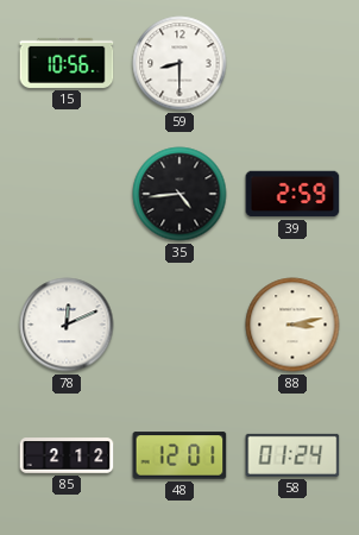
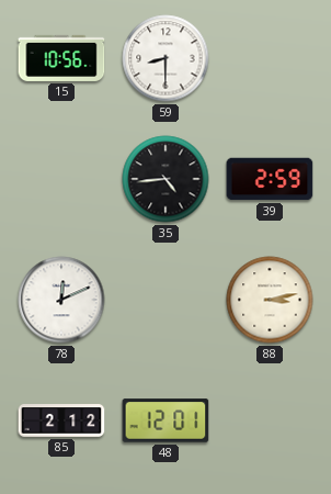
58: 01:24 -> none (292, 455)
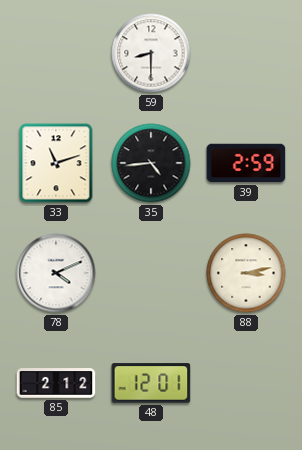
15: 10:56 -> none (61, 58)
33: none -> 11:12 (56, 163)
78: 12:11 -> 4:11 (56, 273)
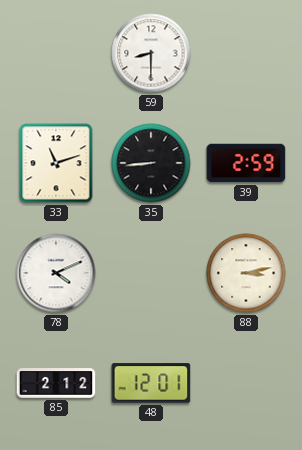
35: 4:44 -> 8:44 (151, 163)
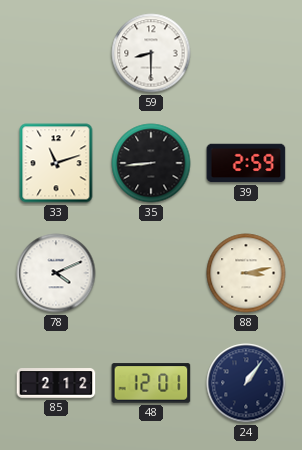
24: none -> 1:06 (246, 383)
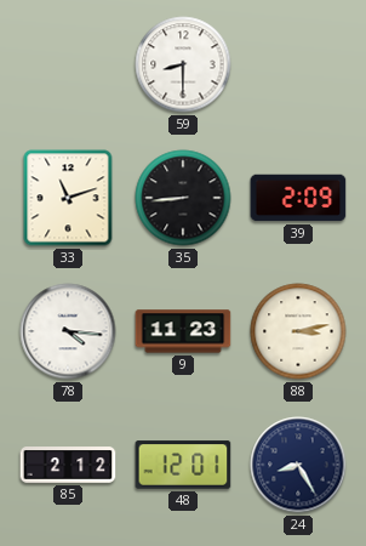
39: 2:59 -> 2:09 (298, 198)
78: 4:11 -> 4:16 (68, 331)
9: none -> 11:23 (183, 331)
24: 1:06 -> 8:25 (298, 465)
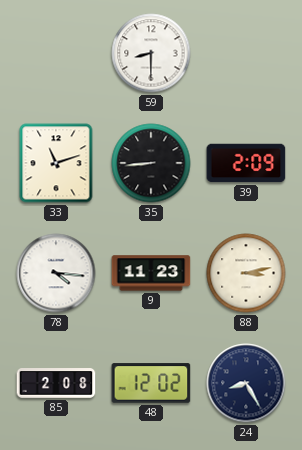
85: 2:12 -> 2:08 (56, 383)
48: 12:01 -> 12:02 (151, 383)
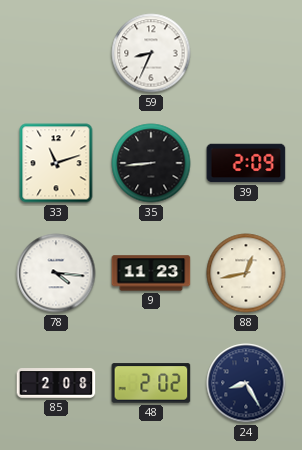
59: 8:30 -> 8:34 (151, 53)
88: 3:13 -> 12:43 (246, 273)
48: 12:02 -> 2:02 (151, 383)
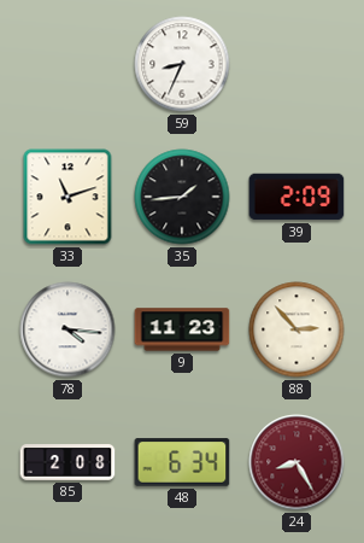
35: 8:44 -> 1:44 (182, 197)
88: 12:43 -> 2:53 (297, 329)
48: 2:02 -> 6:34 (182, 462)
24 dial: navy -> burgundy (297, 462)
